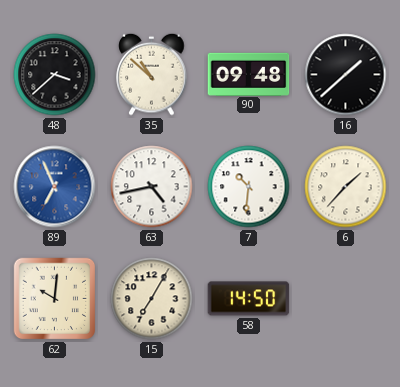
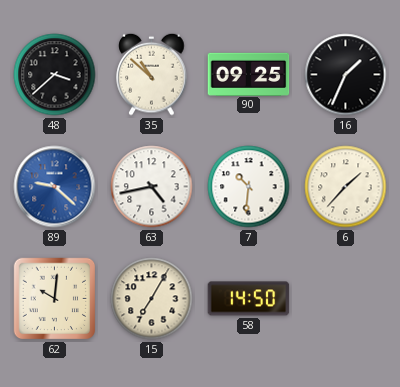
90: 09:48 -> 09:25 (249, 74)
16: 1:38 -> 1:34 (346, 75)
89: 6:56 -> 9:22 (55, 187)
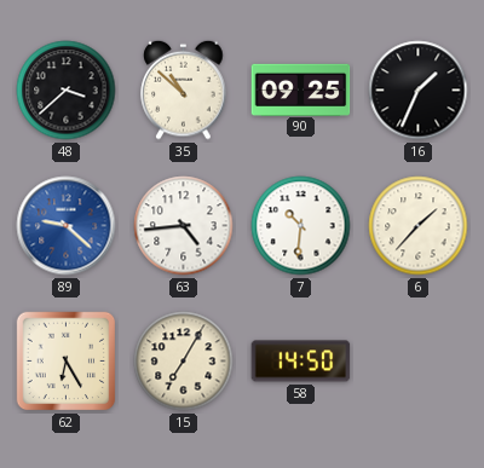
63: 4:43 -> 4:44 (184, 226)
62: 10:01 -> 6:25 (67, 362)
